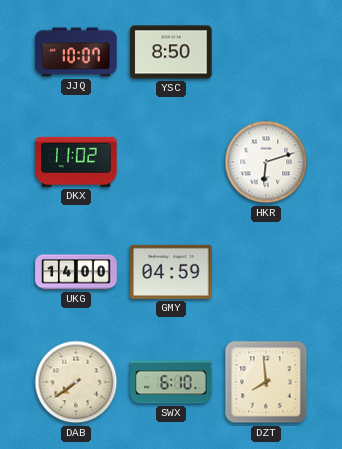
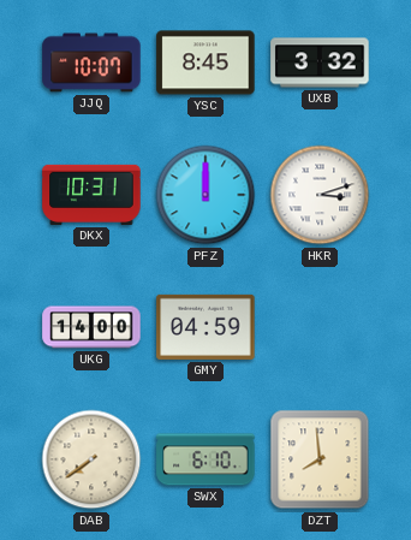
YSC: 8:50 -> 8:45 (205, 63)
UXB: none -> 3:32 (320, 63)
DKX: 11:02 -> 10:31 (91, 195)
PFZ: none -> 12:00 (205, 195)
HKR: 6:12 -> 3:12 (320, 195)
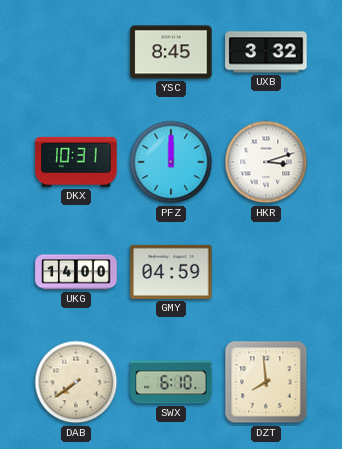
JJQ: 10:07 -> none (91, 63)
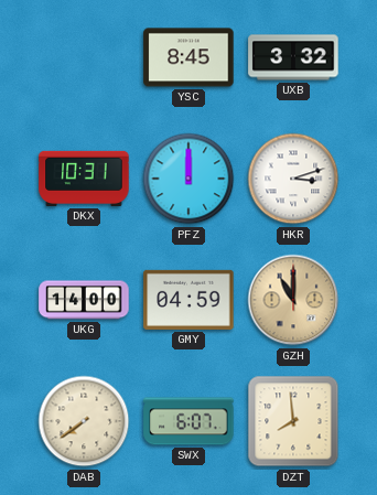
GZH: none -> 11:00 (293, 300)
SWX: 6:10 -> 6:07 (188, 421)
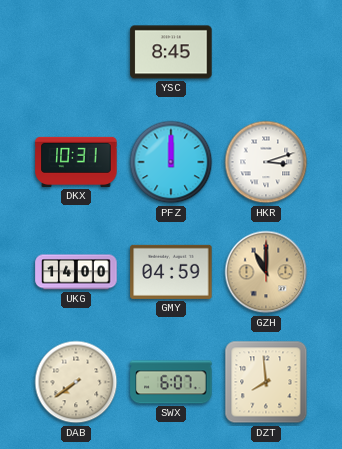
UXB: 3:32 -> none (293, 57)
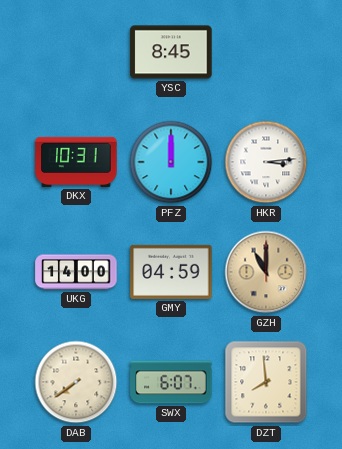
HKR: 3:12 -> 3:14 (266, 162)
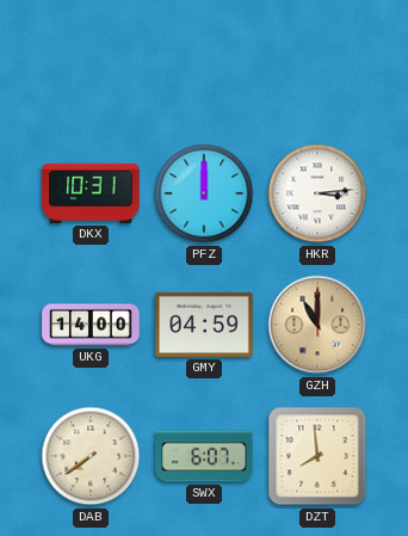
YSC: 8:45 -> none (171, 52)
